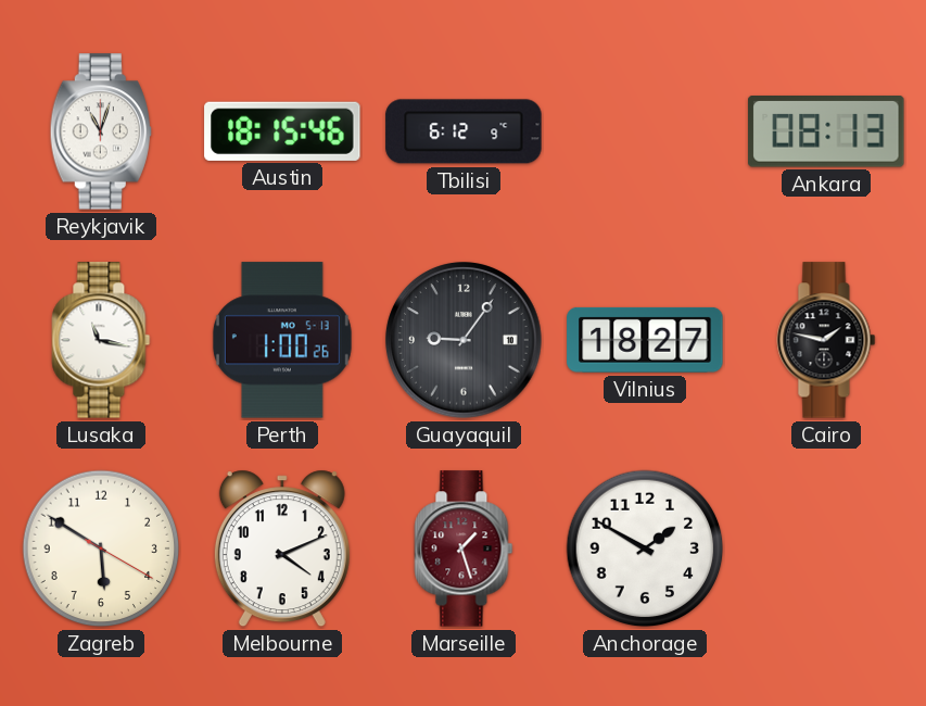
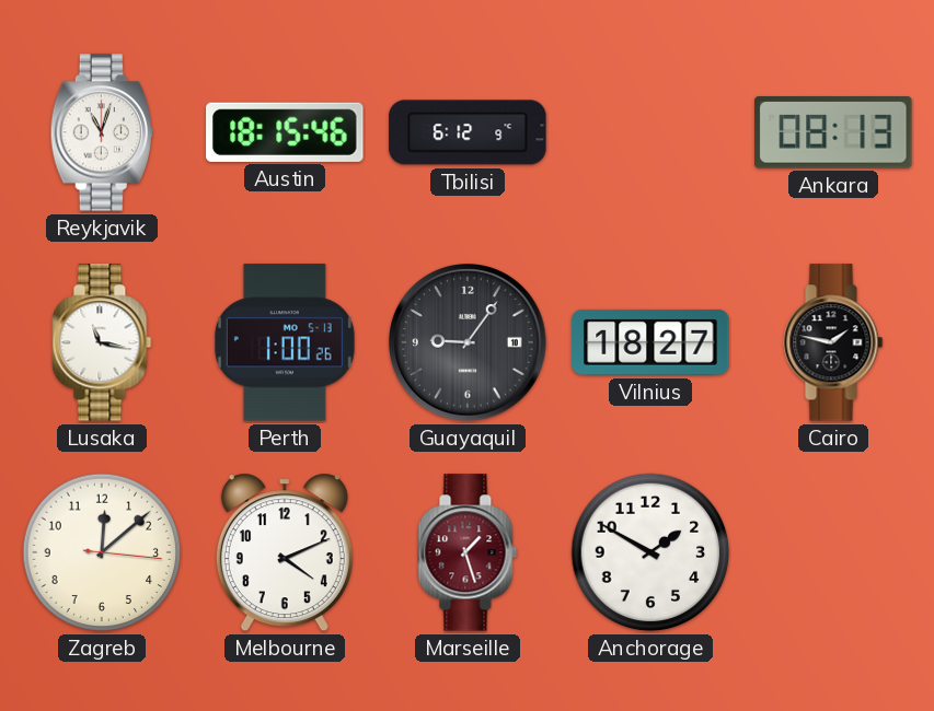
Zagreb: 5:50 -> 12:08 (102, 552)
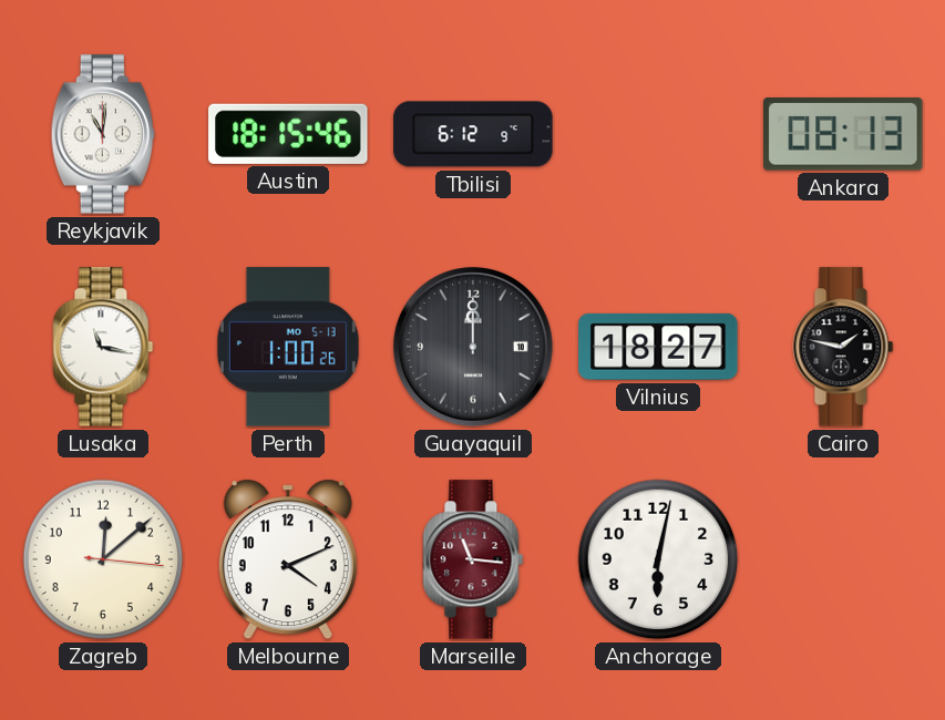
Reykjavik: 11:03 -> 11:01 (103, 134)
Guayaquil: 9:06 -> 12:00 (474, 348)
Marseille: 1:27 -> 11:16 (473, 559)
Anchorage: 1:50 -> 6:02 (658, 559)
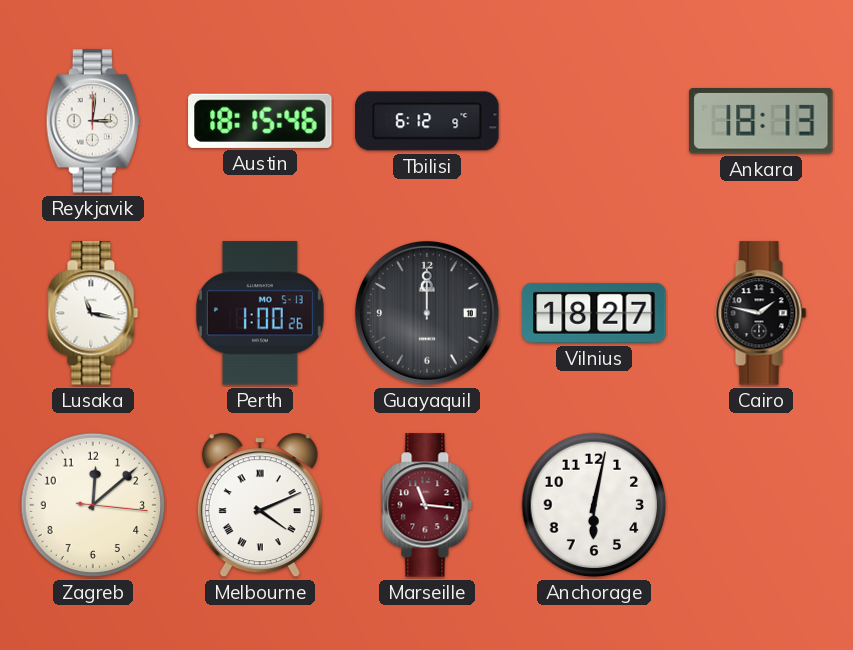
Reykjavik: 11:01 -> 3:01 (93, 121)
Ankara: 08:13 -> 18:13 (761, 122)
Melbourne numerals: Arabic -> Roman (260, 505)
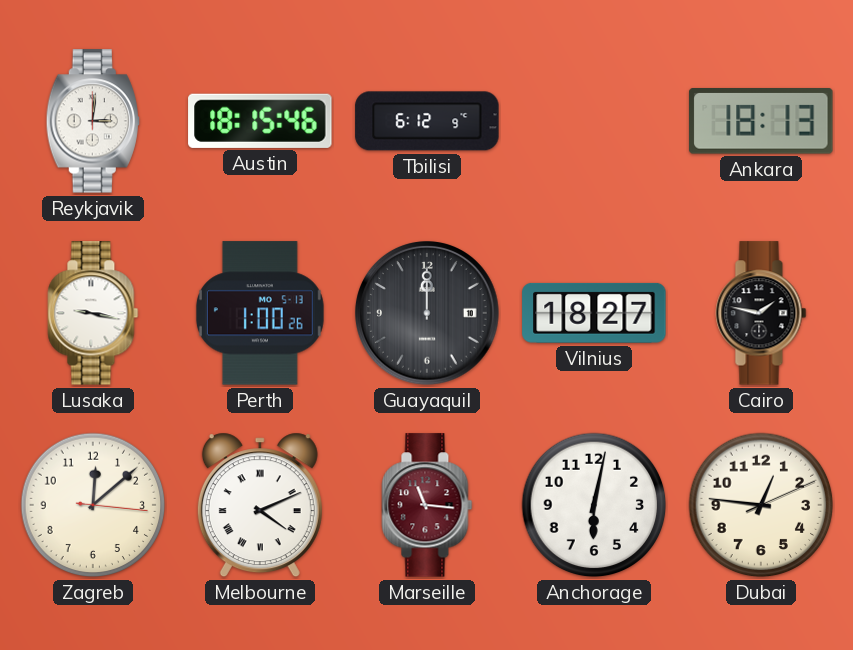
Lusaka: 11:17 -> 9:17 (93, 313)
Dubai: none -> 12:46 (761, 505)
